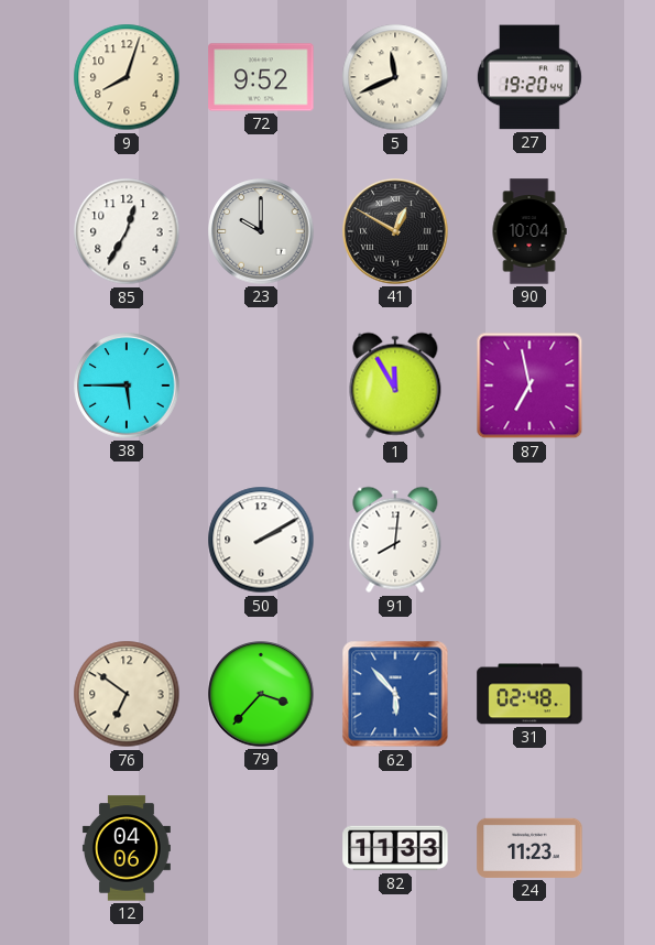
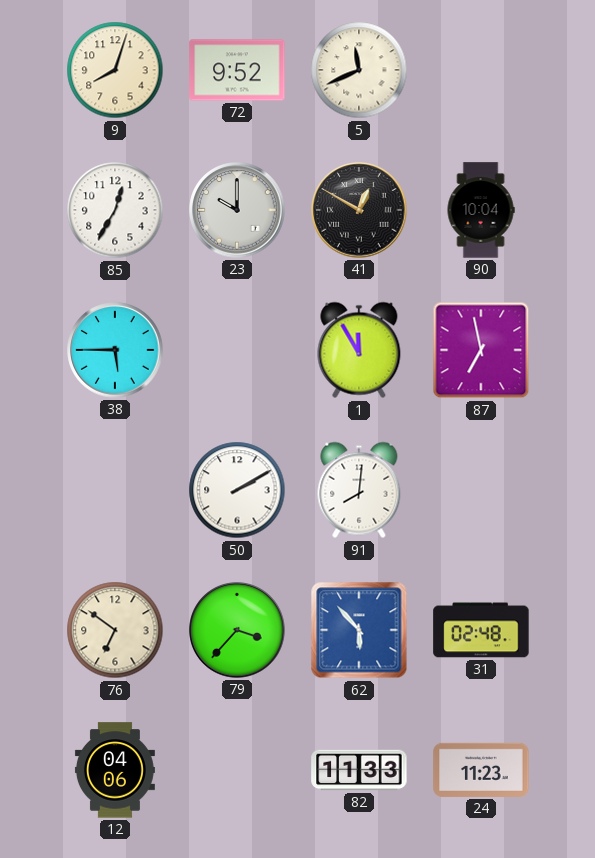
27: 19:20 -> none (530, 77)
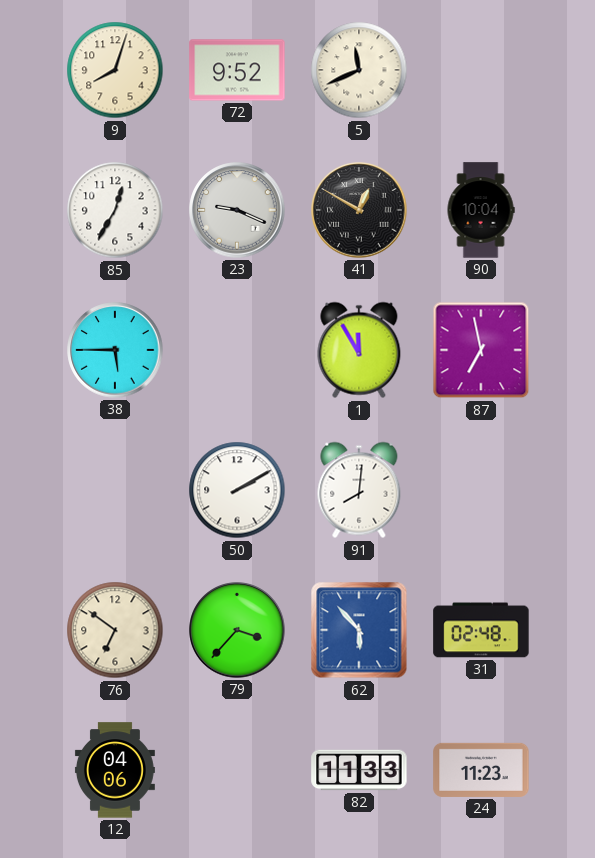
23: 10:00 -> 9:19 (237, 210)
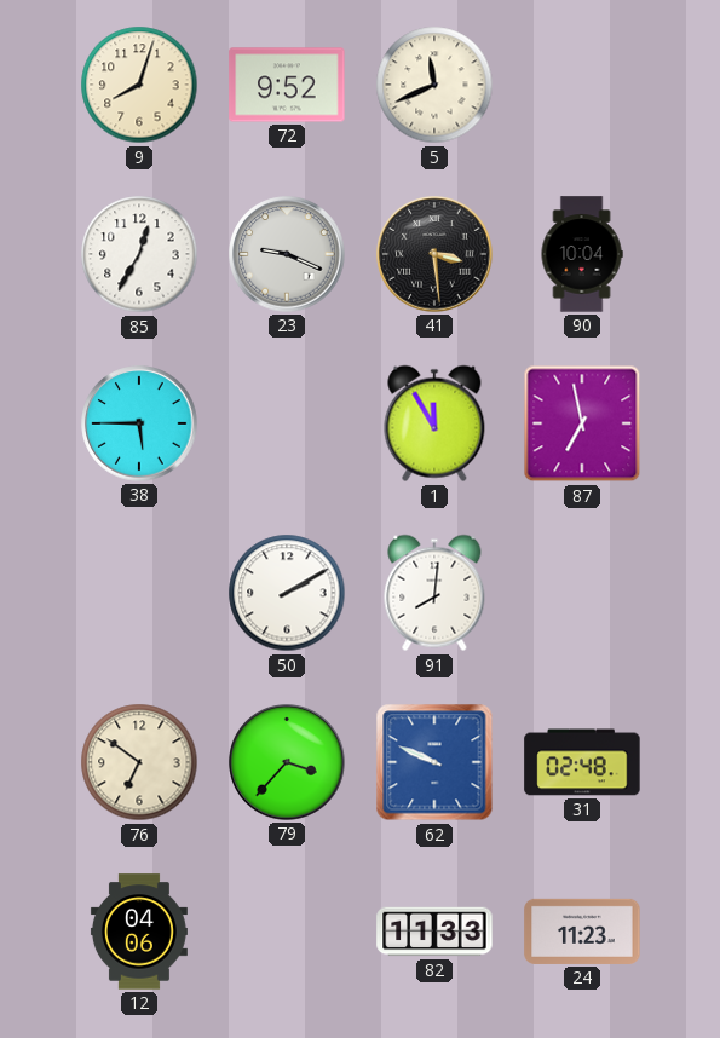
41: 12:50 -> 3:29 (434, 254)
62: 5:53 -> 9:49 (434, 762)
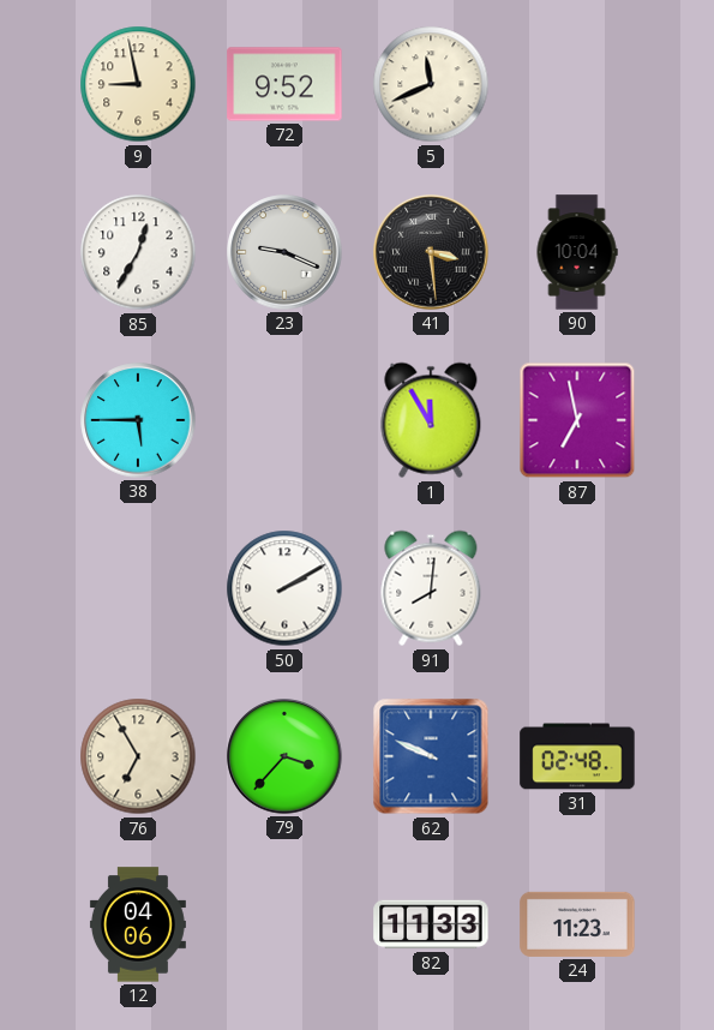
9: 8:03 -> 8:58 (138, 84)
76: 6:51 -> 6:55 (138, 756)
